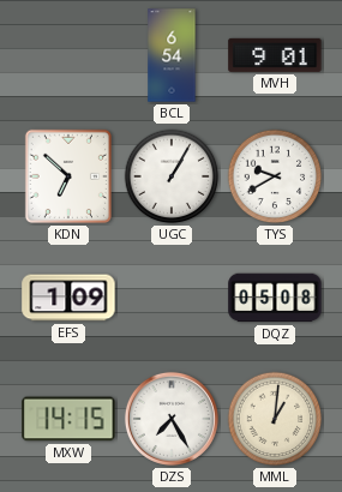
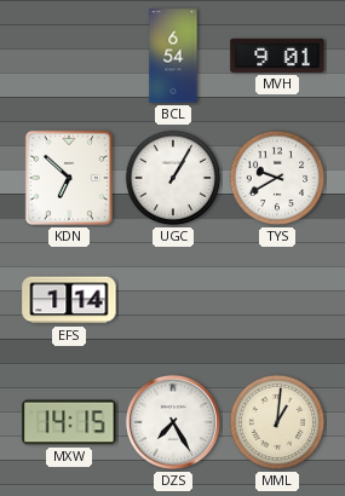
EFS: 1:09 -> 1:14 (69, 300)
DQZ: 05:08 -> none (275, 298)
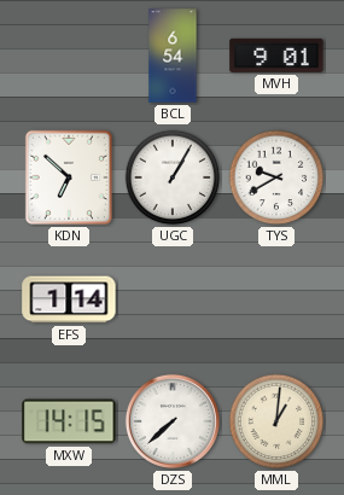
DZS: 7:25 -> 7:38 (173, 421)
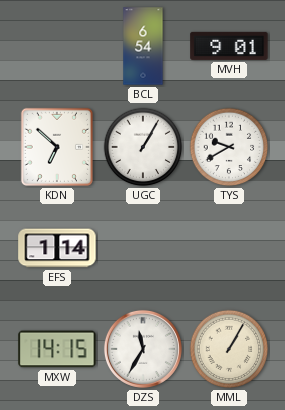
DZS: 7:38 -> 11:35 (143, 349)
MML: 1:01 -> 1:05 (229, 349)
